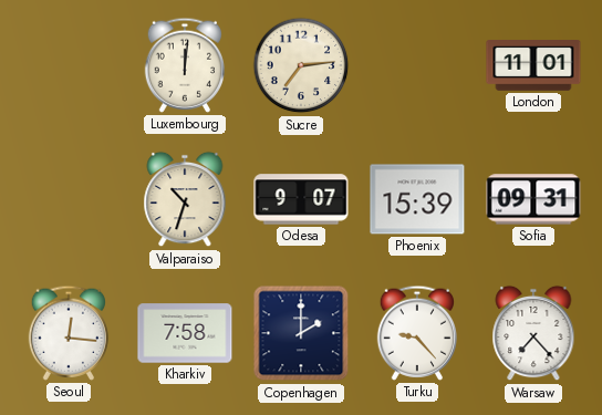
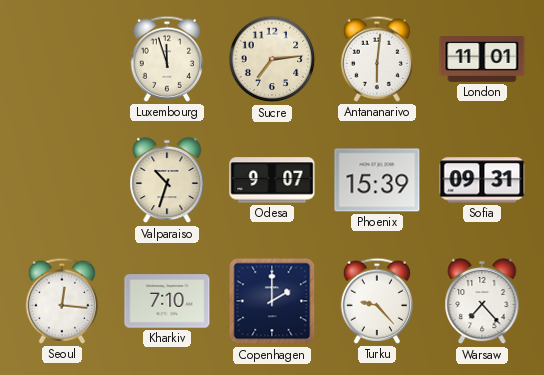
Luxembourg: 12:01 -> 11:57 (166, 59)
Antananarivo: none -> 6:01 (376, 59)
Kharkiv: 7:58 -> 7:10 (167, 301)
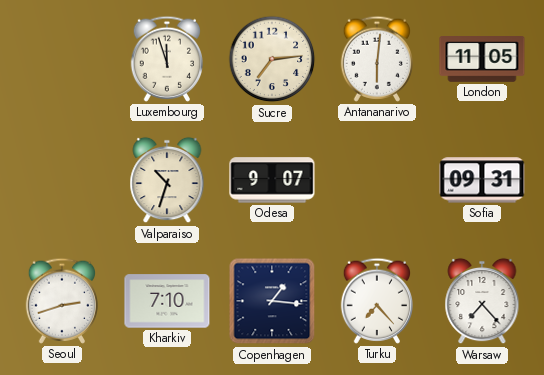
London: 11:01 -> 11:05 (482, 60)
Phoenix: 15:39 -> none (377, 180)
Seoul: 12:16 -> 2:42 (61, 301)
Copenhagen: 2:00 -> 1:16 (272, 301)
Turku: 9:23 -> 7:23 (376, 301)
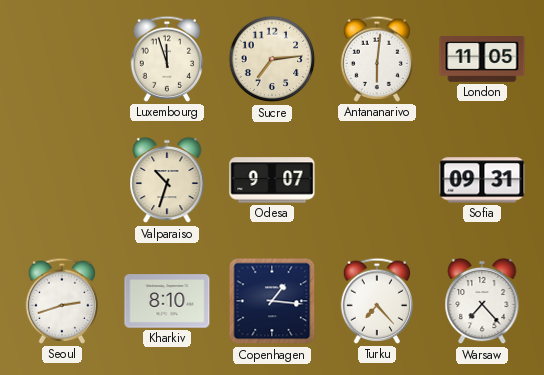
Kharkiv: 7:10 -> 8:10 (167, 301)
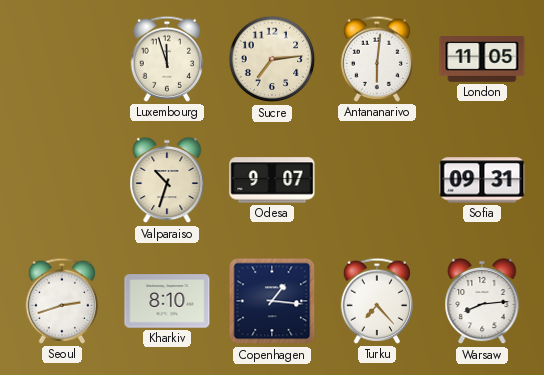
Warsaw: 7:23 -> 8:14 (482, 301)
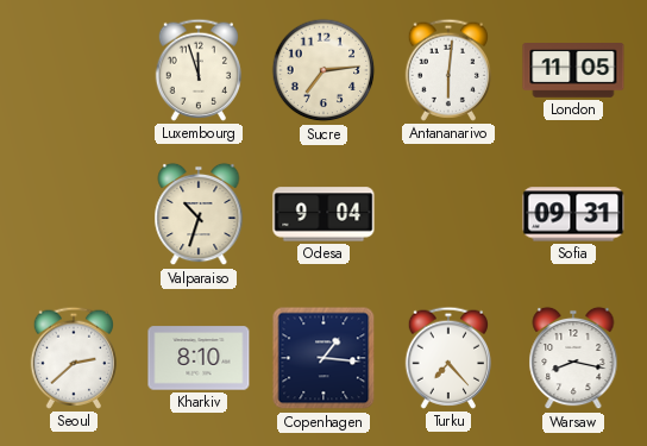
Odesa: 9:07 -> 9:04 (323, 214)
Seoul: 2:42 -> 2:38 (73, 358)
Warsaw: 8:14 -> 8:17 (573, 358)
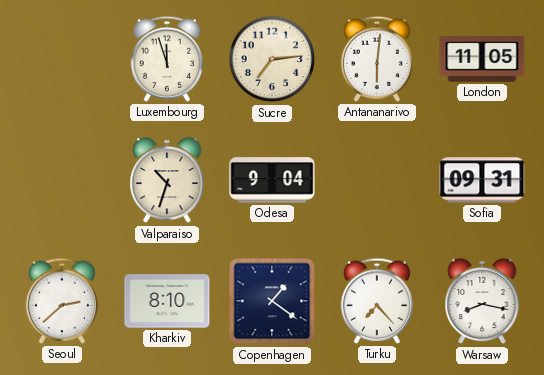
Copenhagen: 1:16 -> 1:21 (272, 301)
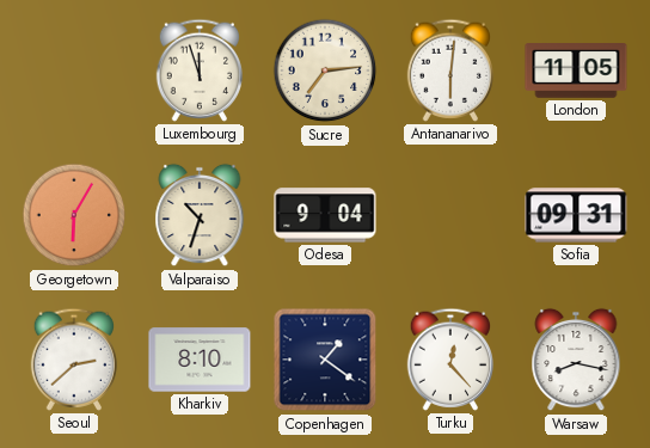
Georgetown: none -> 6:05 (74, 215)
Turku: 7:23 -> 12:23 (449, 360)
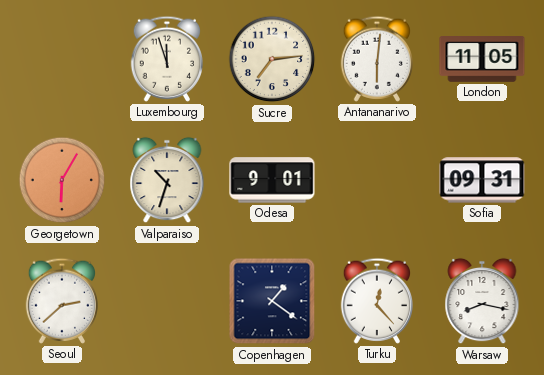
Odesa: 9:04 -> 9:01 (272, 180)
Kharkiv: 8:10 -> none (200, 360)
